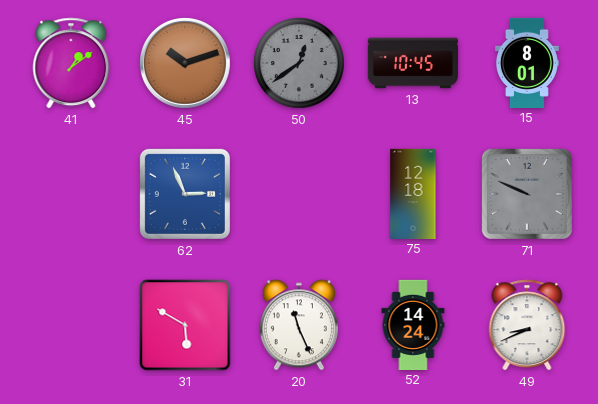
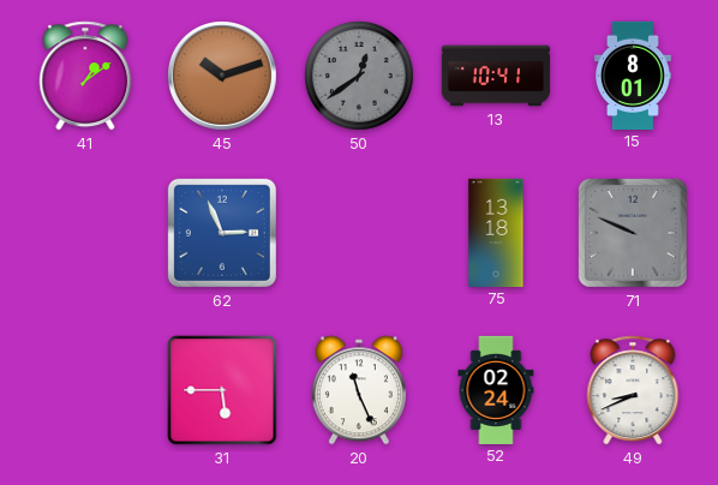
13: 10:45 -> 10:41 (495, 76)
75: 12:18 -> 13:18 (496, 232)
31: 5:50 -> 5:45 (222, 390)
52: 14:24 -> 02:24 (496, 389)
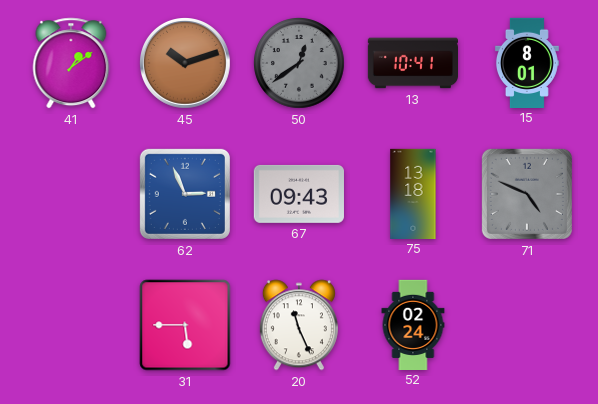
67: none -> 09:43 (298, 194)
71: 9:49 -> 4:49 (527, 194)
49: 8:41 -> none (633, 390)
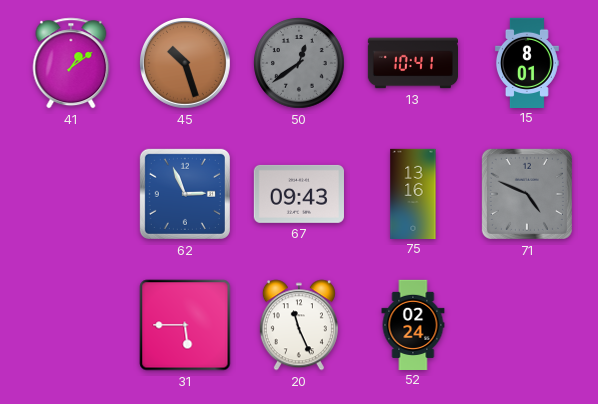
45: 10:12 -> 10:27 (186, 64)
75: 13:18 -> 13:16 (413, 193)
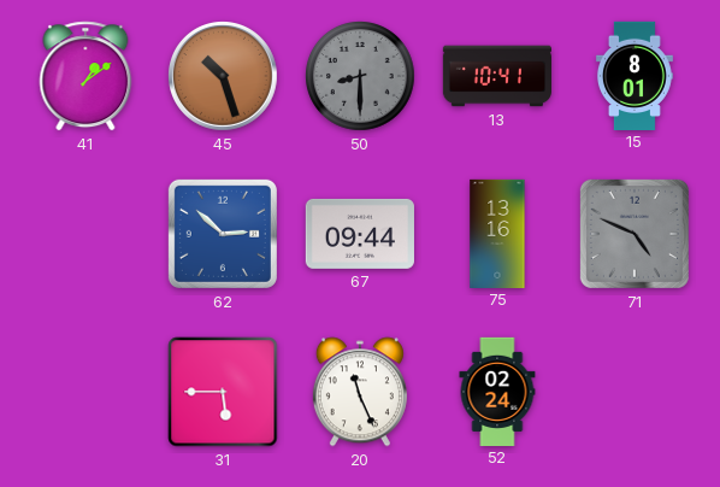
50: 12:39 -> 8:30 (361, 77)
62: 2:56 -> 2:52 (223, 234)
67: 09:43 -> 09:44 (359, 234)
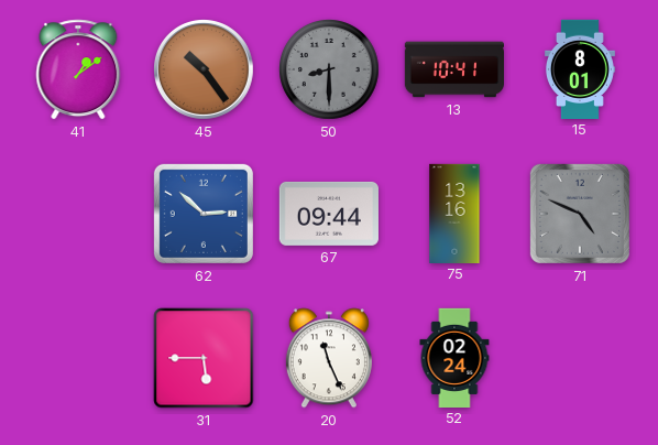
45: 10:27 -> 10:24 (205, 70)
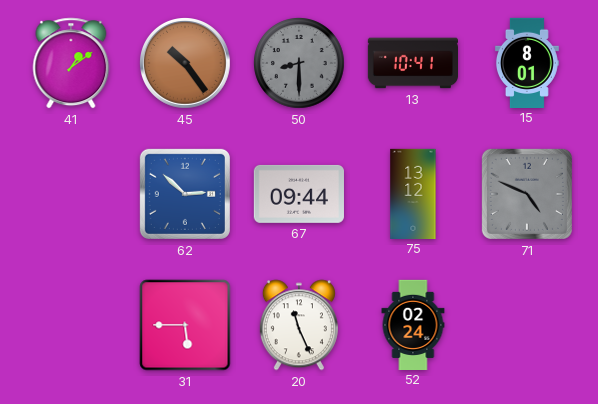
75: 13:16 -> 13:12 (413, 193)
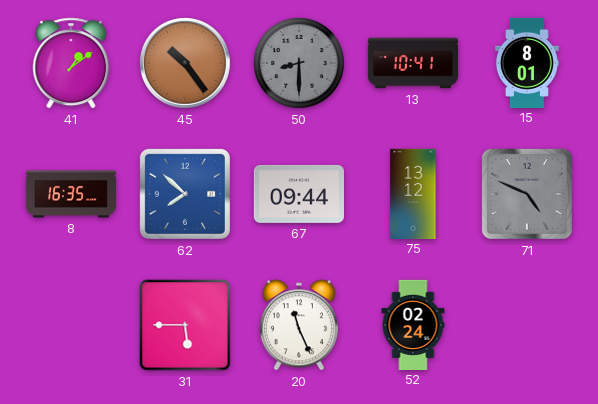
8: none -> 16:35 (71, 194)
62: 2:52 -> 7:52 (185, 194)
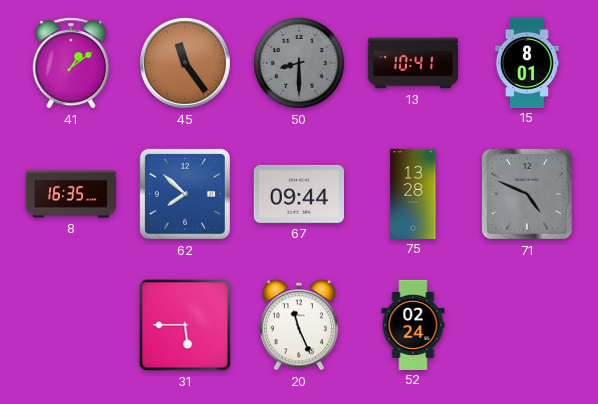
45: 10:24 -> 11:24 (186, 64)
75: 13:12 -> 13:28 (413, 193)
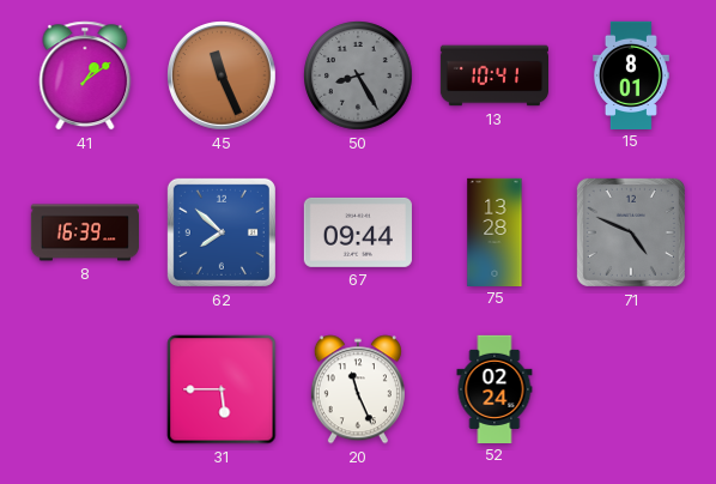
45: 11:24 -> 11:26 (223, 77)
50: 8:30 -> 8:25 (359, 77)
8: 16:35 -> 16:39 (85, 232)
